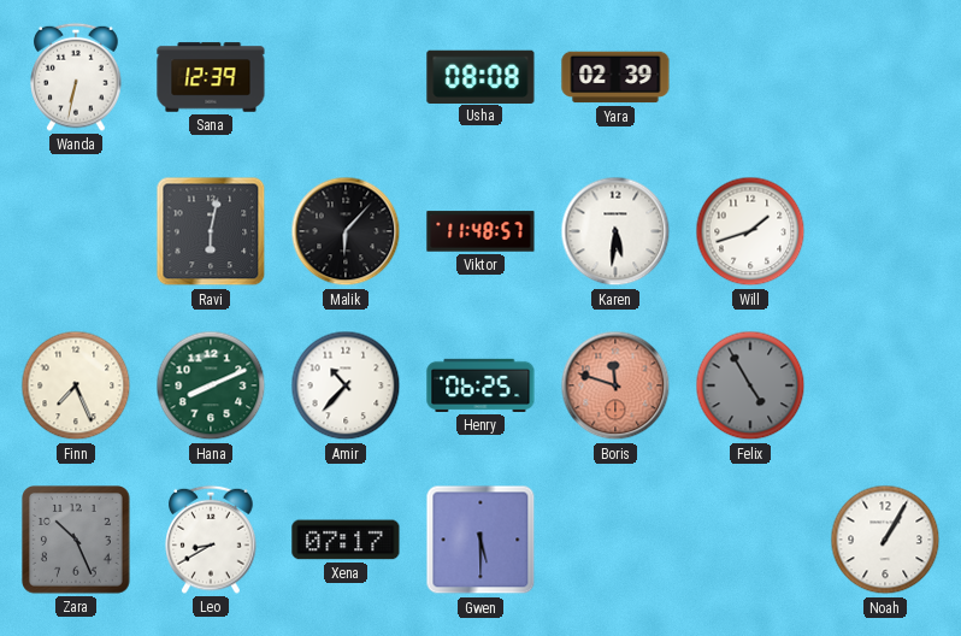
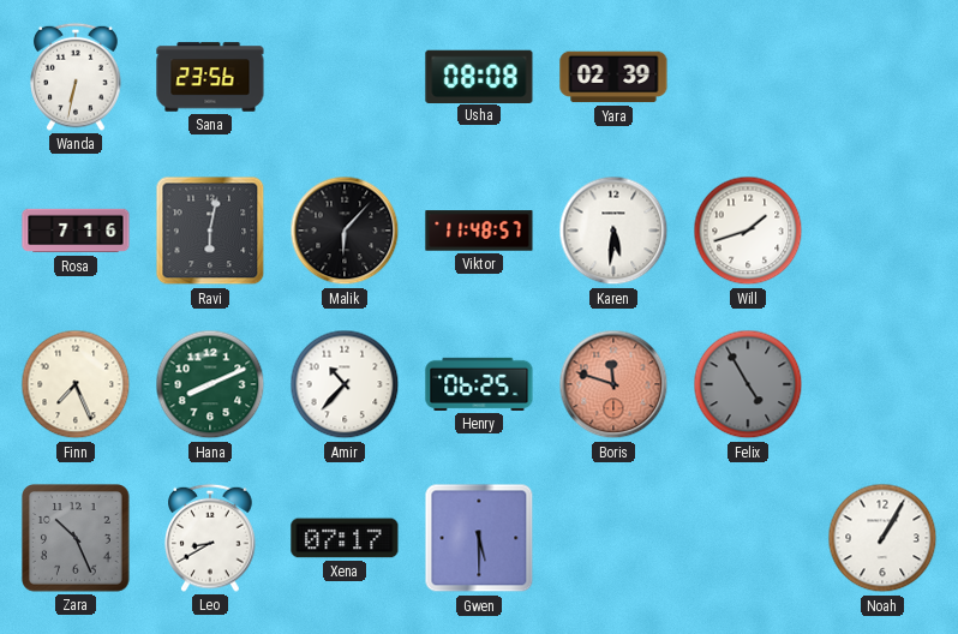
Sana: 12:39 -> 23:56 (210, 77)
Rosa: none -> 7:16 (76, 231)
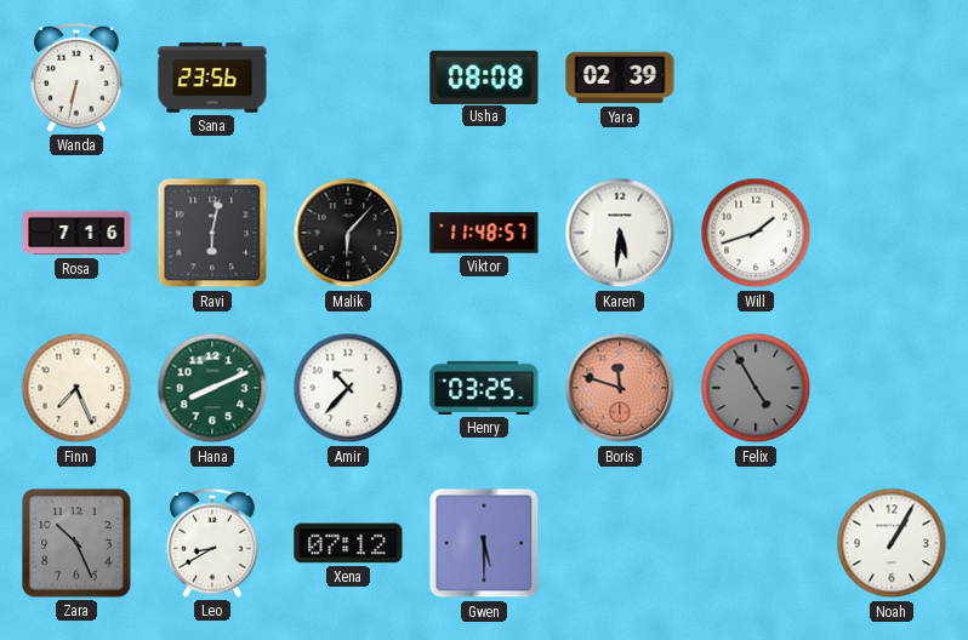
Henry: 06:25 -> 03:25 (484, 388)
Xena: 07:17 -> 07:12 (348, 543)
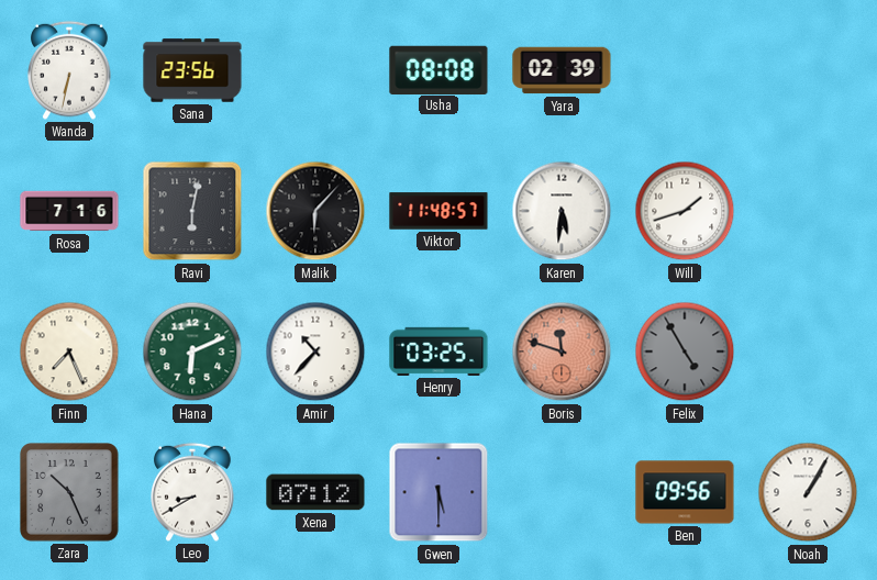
Hana: 8:11 -> 6:11 (192, 352)
Ben: none -> 09:56 (685, 492)
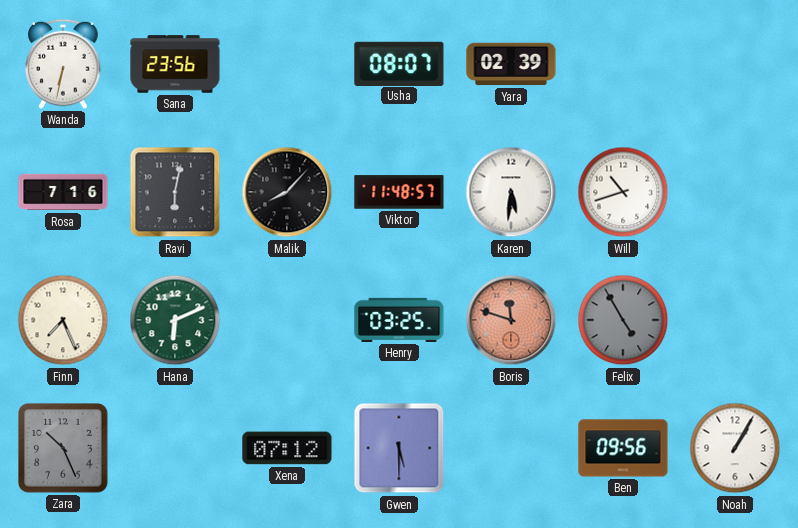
Usha: 08:08 -> 08:07 (399, 63)
Malik: 6:07 -> 8:07 (287, 192)
Will: 1:42 -> 10:42 (623, 192)
Amir: 10:37 -> none (315, 352)
Leo: 8:40 -> none (192, 492)
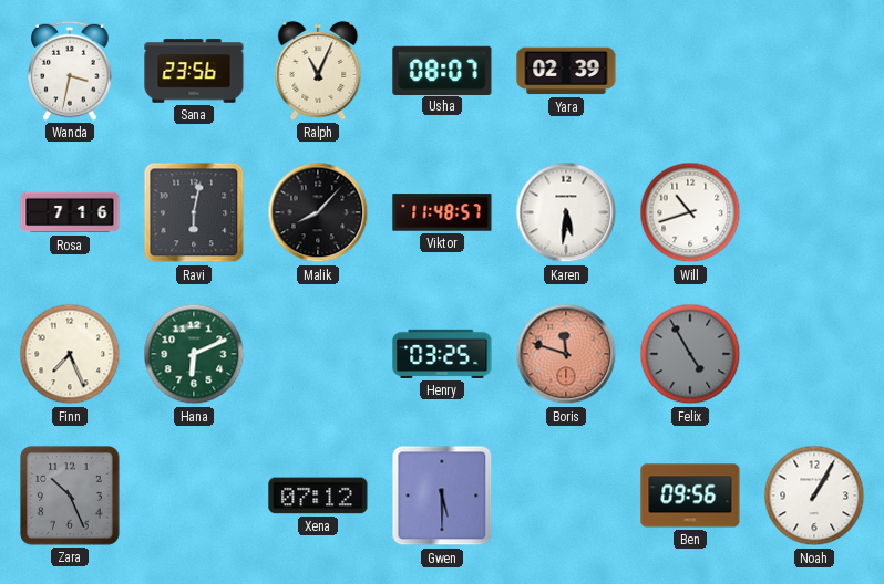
Wanda: 6:32 -> 3:32 (70, 71)
Ralph: none -> 11:04 (318, 71)
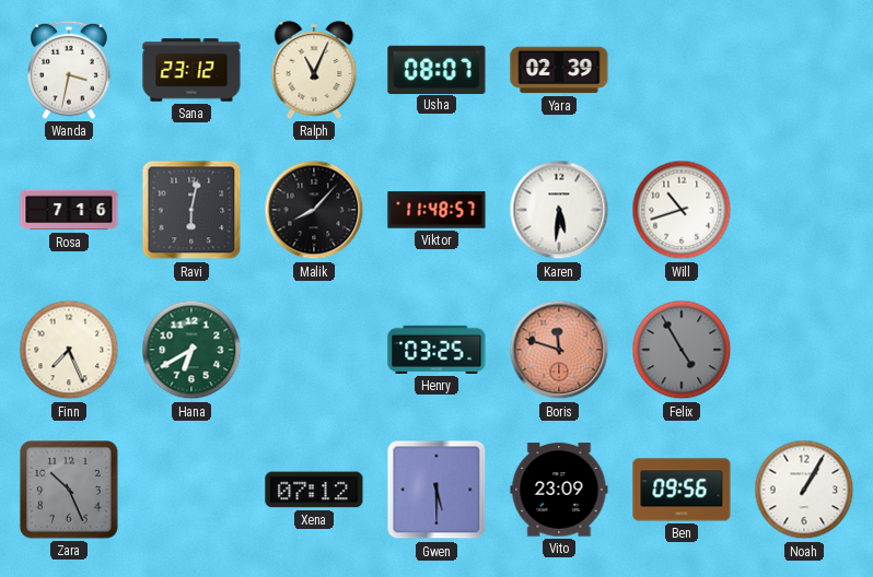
Sana: 23:56 -> 23:12 (191, 70)
Hana: 6:11 -> 6:40 (191, 350)
Vito: none -> 23:09 (559, 490)
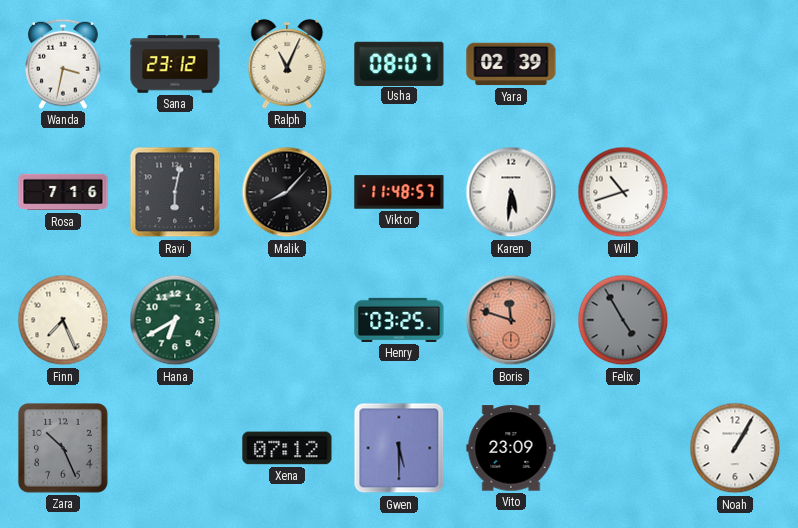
Ben: 09:56 -> none (682, 490)
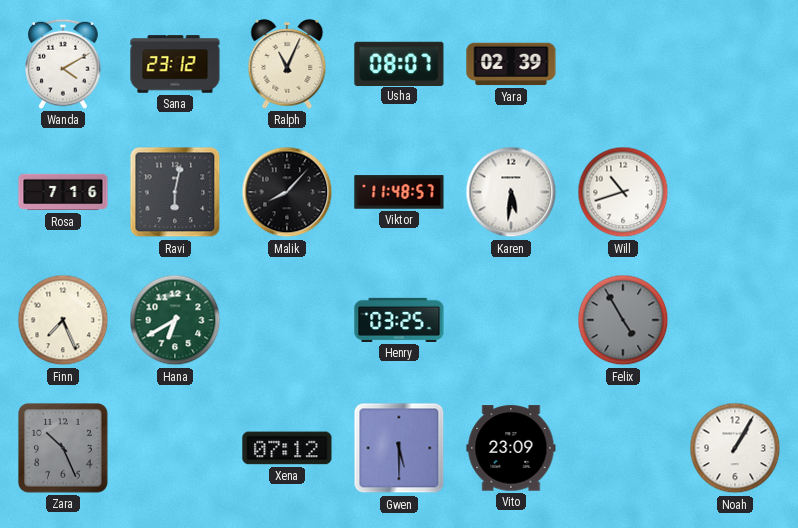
Wanda: 3:32 -> 4:10 (63, 64)
Boris: 11:48 -> none (511, 320)
